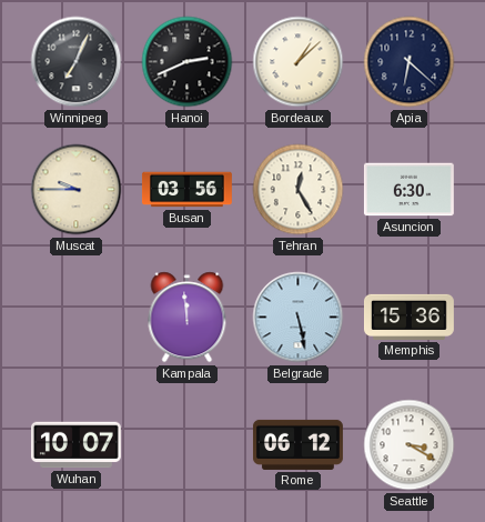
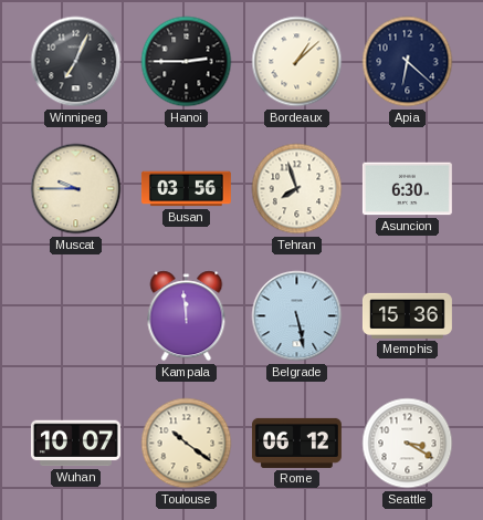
Hanoi: 2:41 -> 2:45 (187, 62)
Tehran: 12:25 -> 7:57 (297, 189)
Toulouse: none -> 10:21 (187, 444)
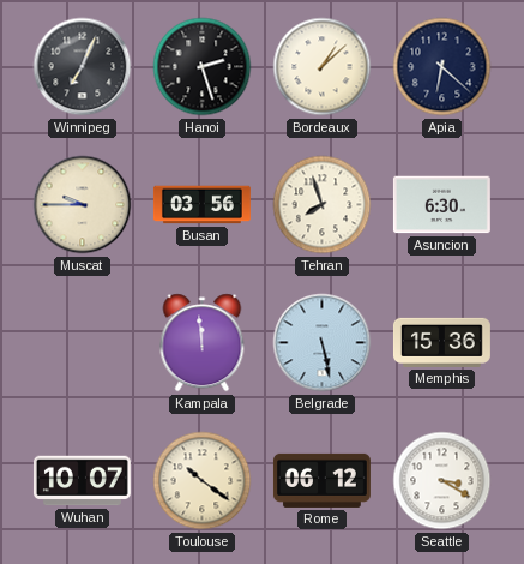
Hanoi: 2:45 -> 2:27 (203, 67)
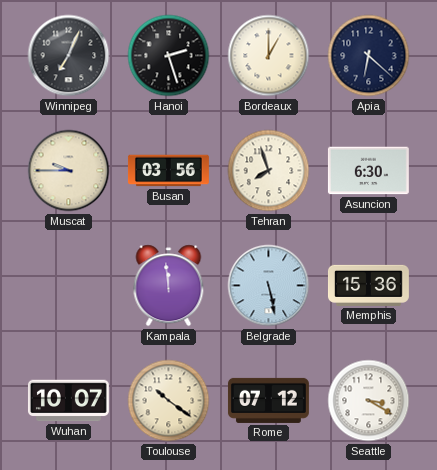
Bordeaux: 1:08 -> 1:00 (269, 56)
Rome: 06:12 -> 07:12 (268, 400)
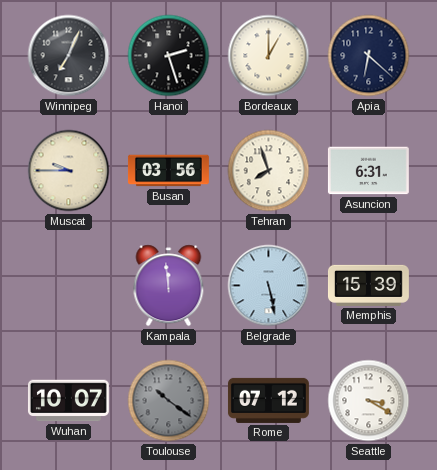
Asuncion: 6:30 -> 6:31 (368, 171)
Memphis: 15:36 -> 15:39 (368, 285)
Toulouse dial: cream -> grey (169, 401)
